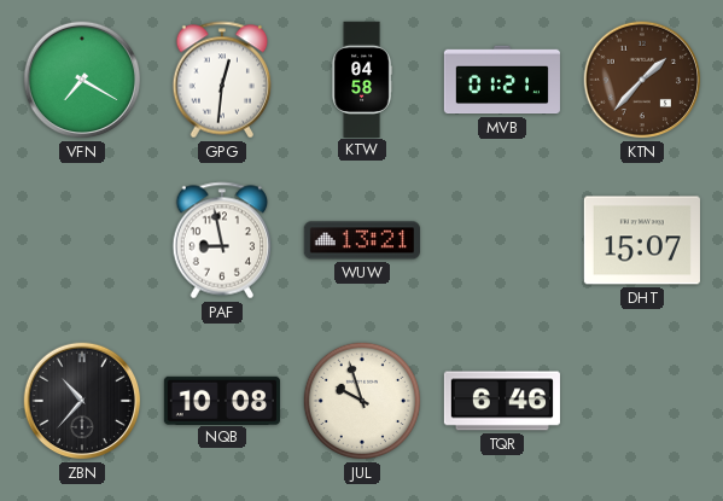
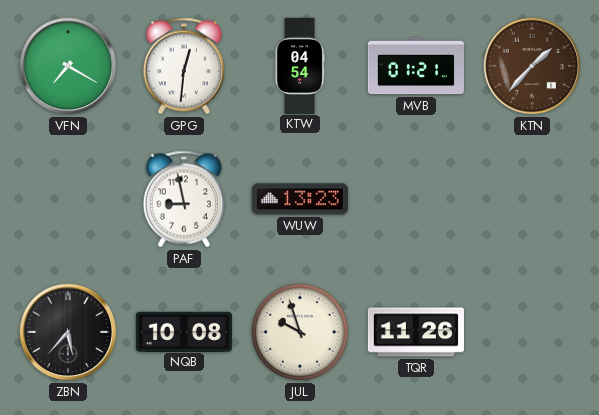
KTW: 04:58 -> 04:54 (300, 65)
WUW: 13:21 -> 13:23 (300, 199)
DHT: 15:07 -> none (642, 240)
ZBN: 10:37 -> 5:37 (68, 332)
TQR: 6:46 -> 11:26 (416, 332)
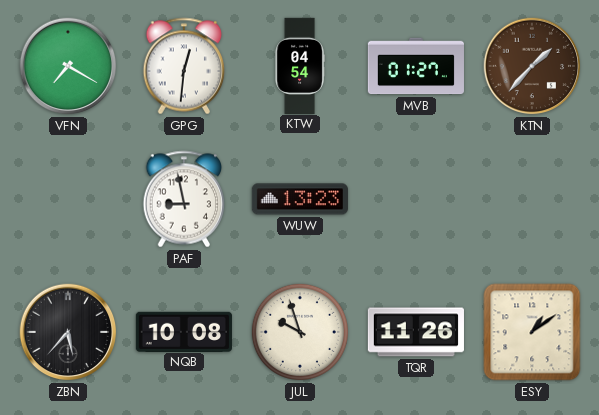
MVB: 01:21 -> 01:27 (416, 66)
ESY: none -> 1:09 (532, 332)
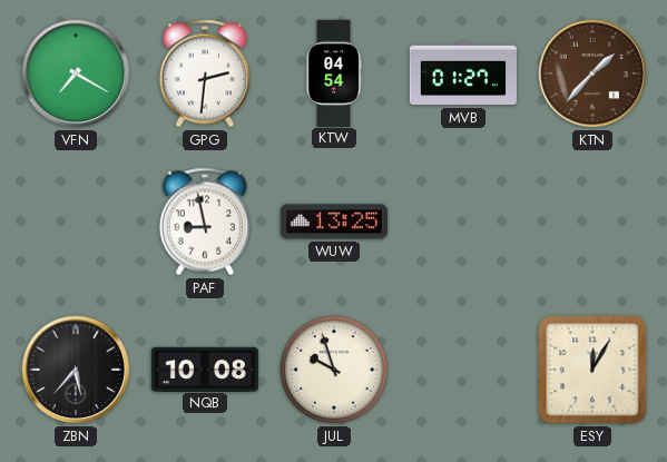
GPG: 12:31 -> 2:31 (205, 73)
WUW: 13:23 -> 13:25 (334, 222)
TQR: 11:26 -> none (416, 332)
ESY: 1:09 -> 12:05 (592, 370)
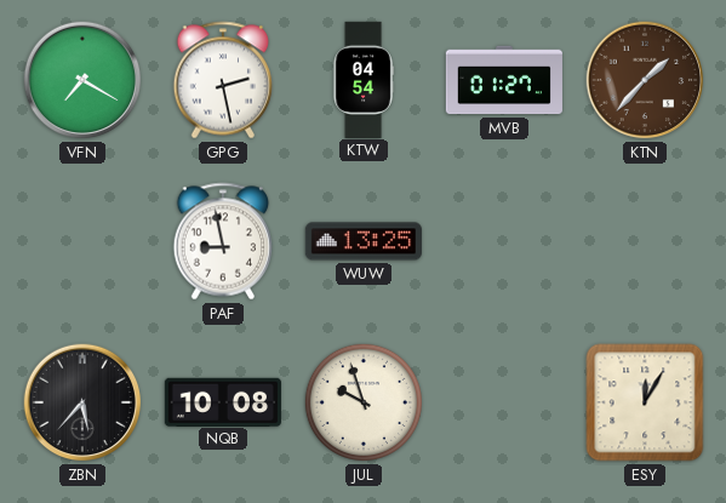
GPG: 2:31 -> 2:28 (223, 80)
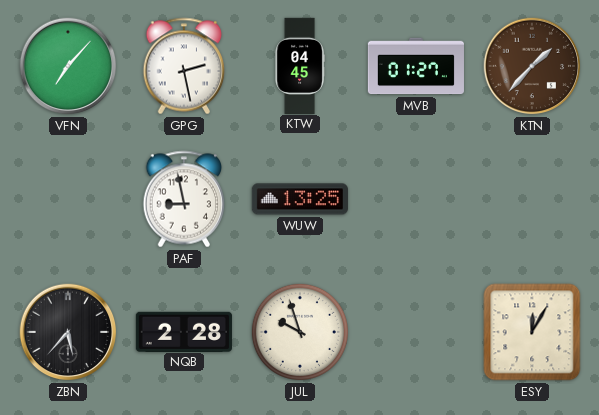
VFN: 7:20 -> 7:07 (68, 66)
KTW: 04:54 -> 04:45 (300, 65)
NQB: 10:08 -> 2:28 (184, 331)
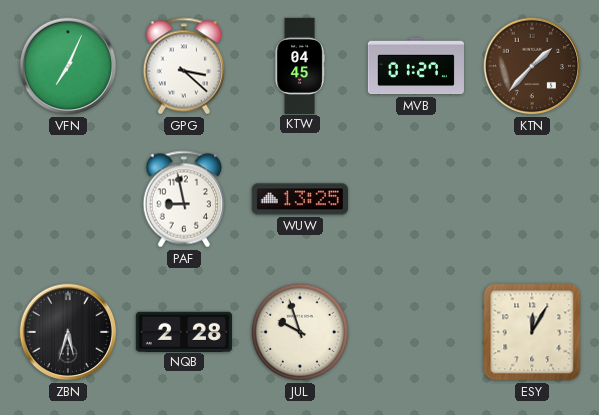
VFN: 7:07 -> 7:04 (68, 66)
GPG: 2:28 -> 3:22 (184, 66)
ZBN: 5:37 -> 5:33 (68, 332)
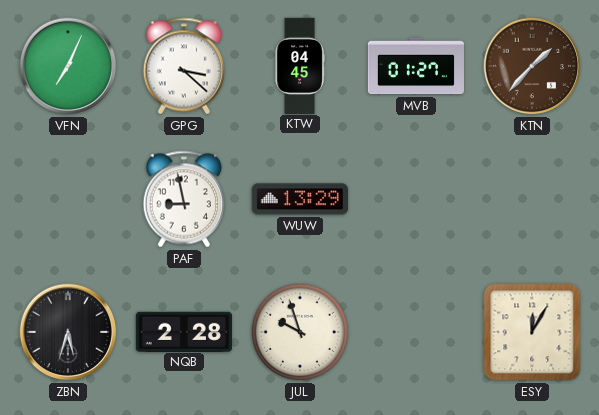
WUW: 13:25 -> 13:29 (300, 199)
